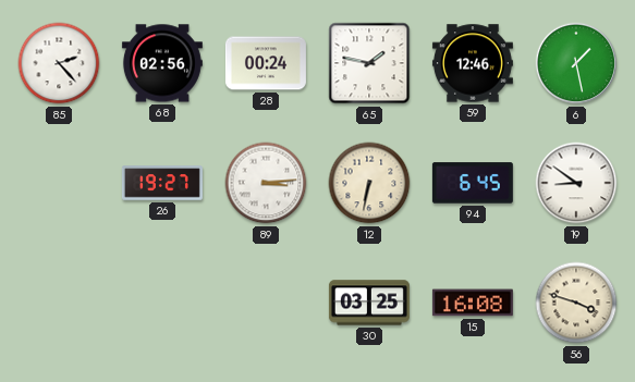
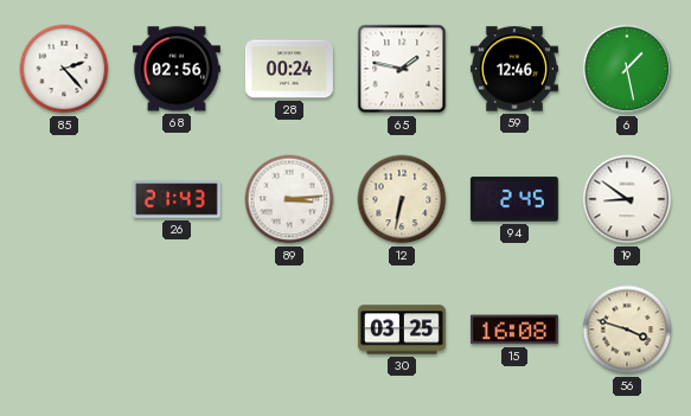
26: 19:27 -> 21:43 (177, 199)
94: 6:45 -> 2:45 (514, 199)
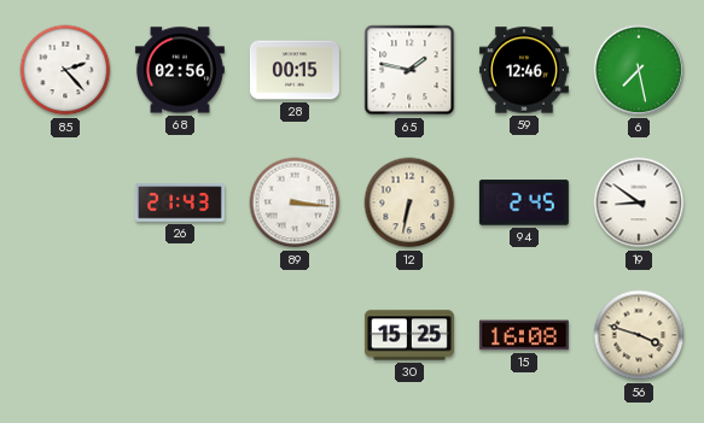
28: 00:24 -> 00:15 (295, 70)
6: 1:28 -> 7:28 (639, 70)
89: 3:14 -> 3:16 (295, 202)
30: 03:25 -> 15:25 (409, 335)
